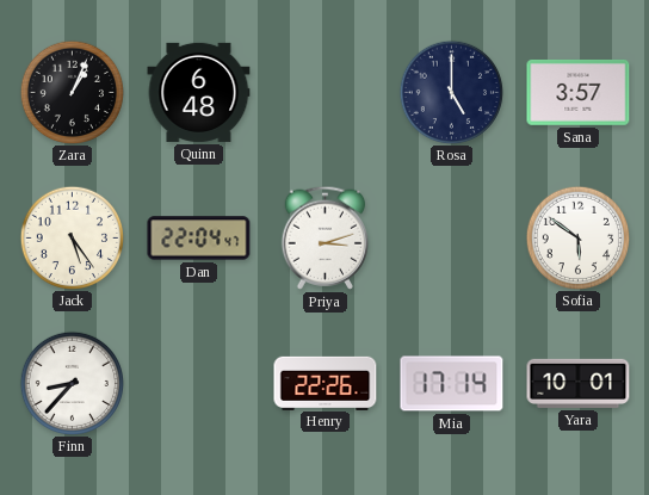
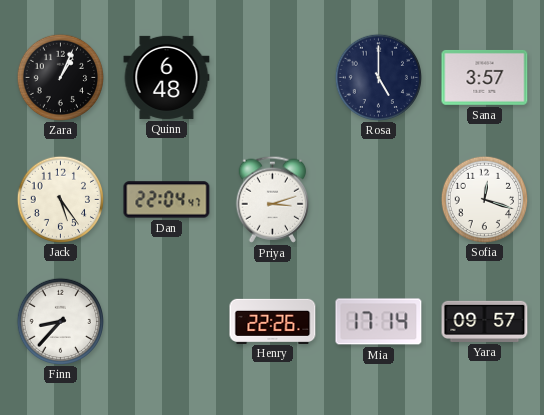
Sofia: 5:51 -> 12:18 (484, 199)
Yara: 10:01 -> 09:57 (485, 321)
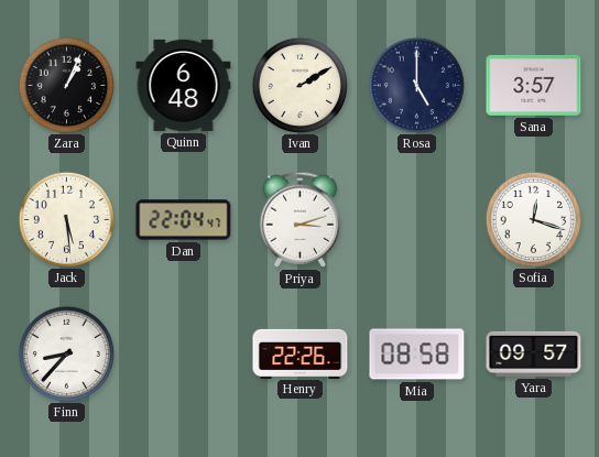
Ivan: none -> 2:10 (299, 85)
Jack: 5:24 -> 5:29 (66, 219)
Mia: 17:14 -> 08:58 (417, 355)
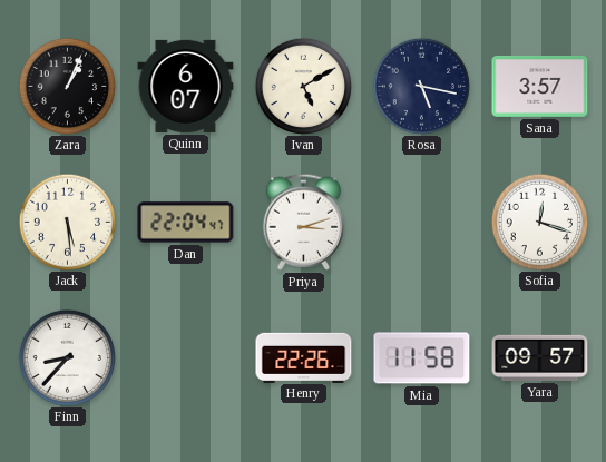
Quinn: 6:48 -> 6:07 (186, 86)
Ivan: 2:10 -> 5:10 (303, 86)
Rosa: 5:00 -> 5:17 (421, 86)
Mia: 08:58 -> 11:58 (422, 358)
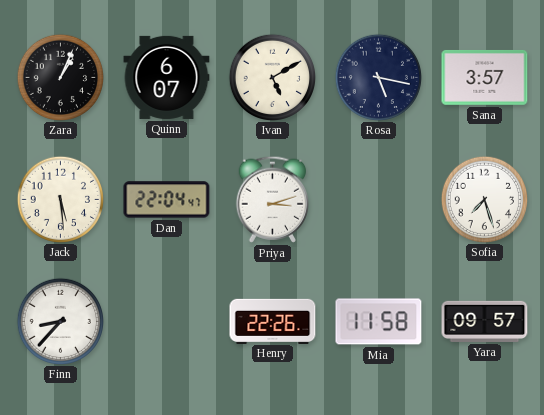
Sofia: 12:18 -> 7:27 (484, 199)
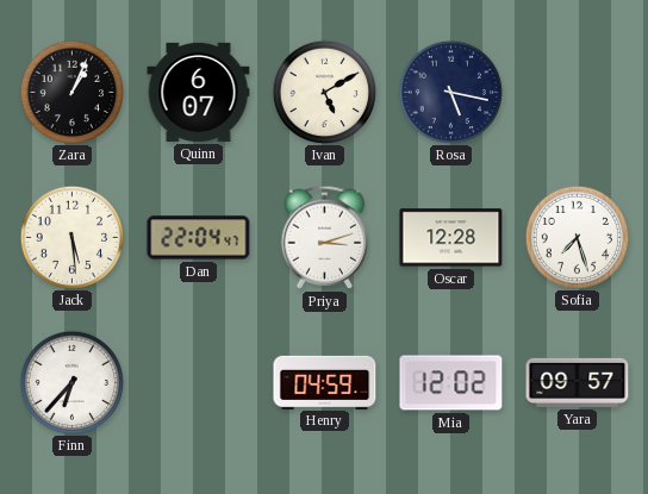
Sana: 3:57 -> none (485, 77)
Oscar: none -> 12:28 (451, 238)
Finn: 8:37 -> 6:37 (71, 382)
Henry: 22:26 -> 04:59 (325, 382)
Mia: 11:58 -> 12:02 (451, 383)
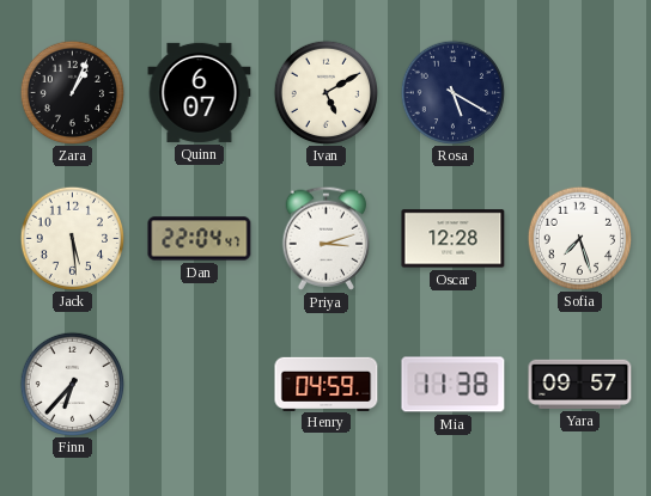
Rosa: 5:17 -> 5:20 (452, 92)
Mia: 12:02 -> 11:38 (454, 385)
